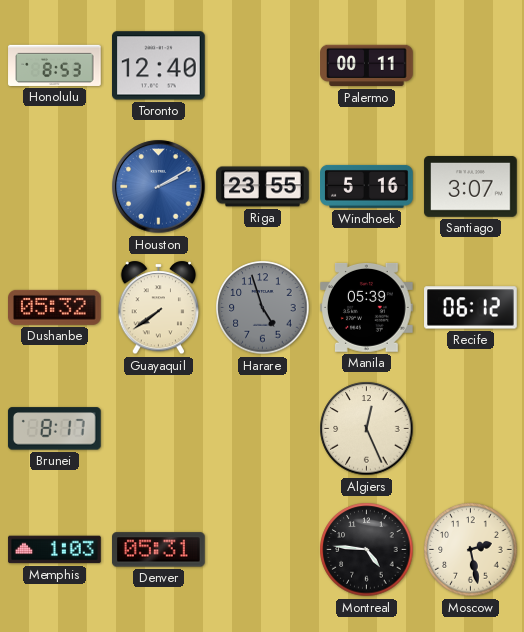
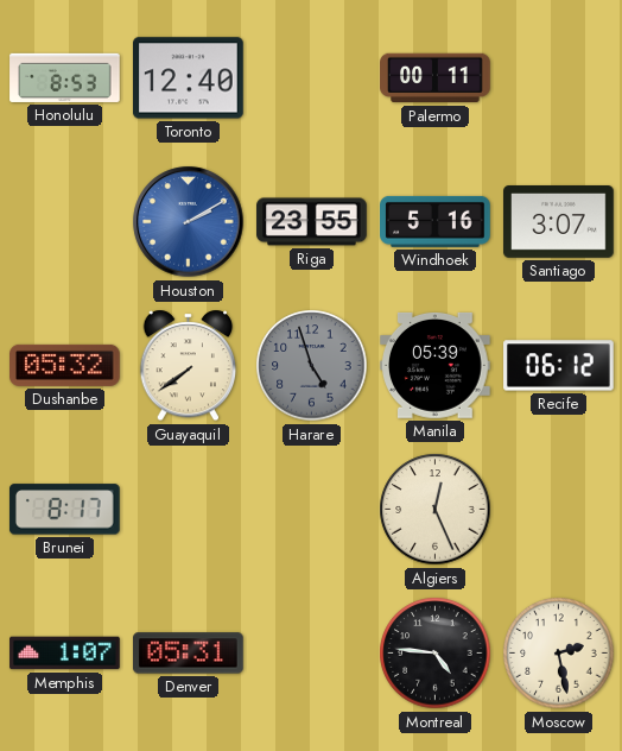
Memphis: 1:03 -> 1:07 (65, 654)
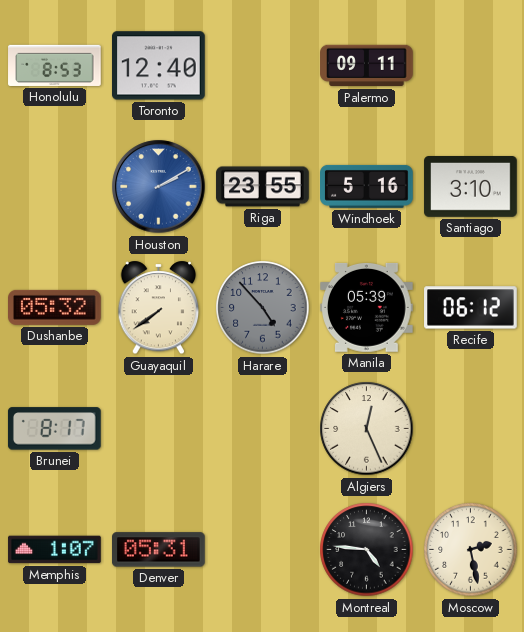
Palermo: 00:11 -> 09:11 (367, 66)
Santiago: 3:07 -> 3:10 (471, 187)
Harare: 4:57 -> 4:53 (263, 308)
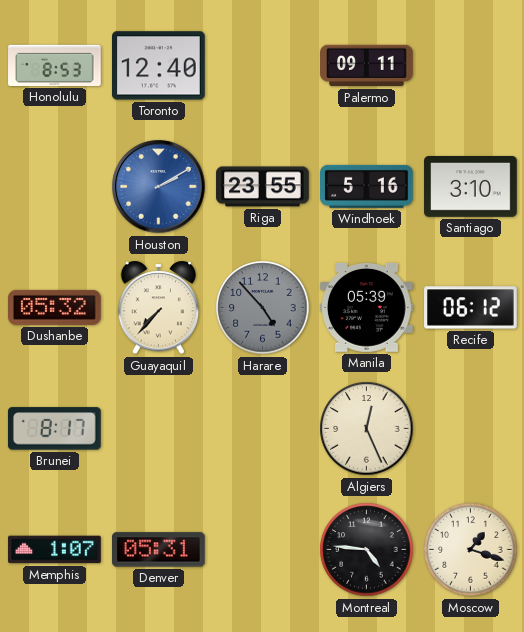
Guayaquil: 7:39 -> 7:37 (159, 308)
Moscow: 2:28 -> 1:18 (471, 550)
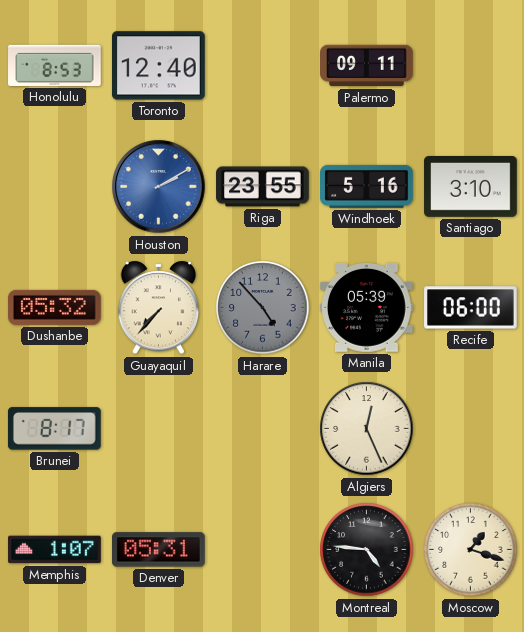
Recife: 06:12 -> 06:00 (471, 308)
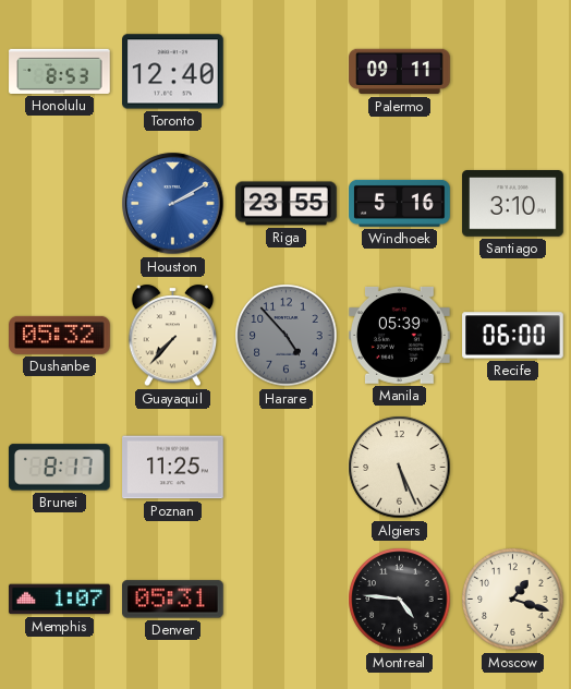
Poznan: none -> 11:25 (173, 468)
Algiers: 12:26 -> 5:26 (400, 468)
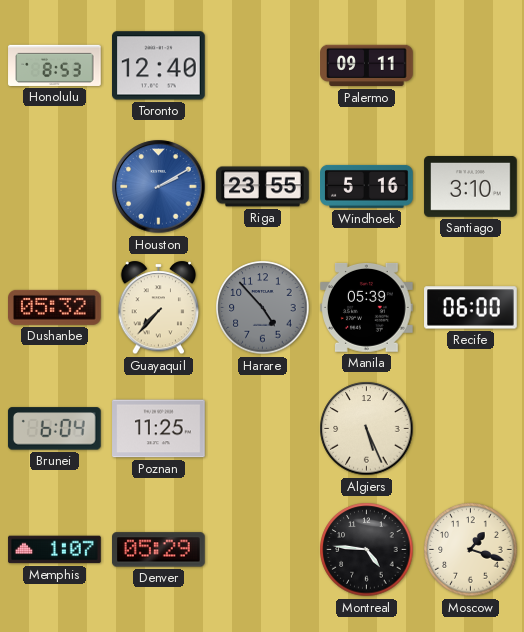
Brunei: 8:17 -> 6:04 (54, 429)
Denver: 05:31 -> 05:29 (159, 550)
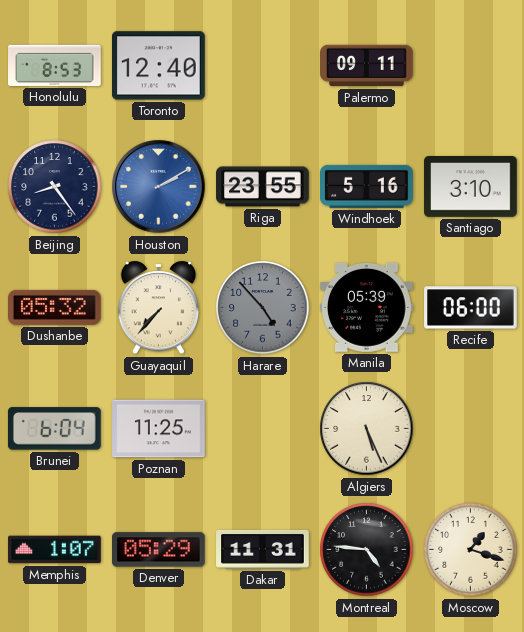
Beijing: none -> 8:24 (55, 187)
Dakar: none -> 11:31 (263, 549)
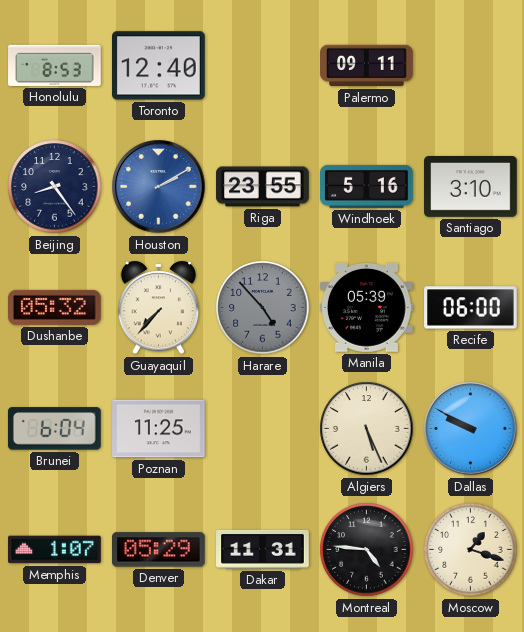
Dallas: none -> 9:50 (471, 429)
